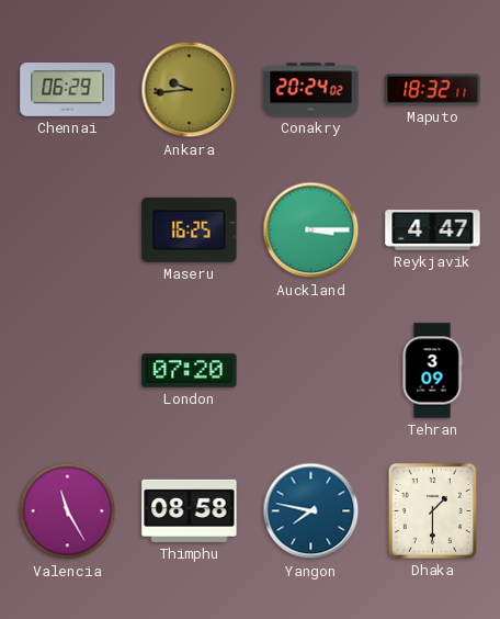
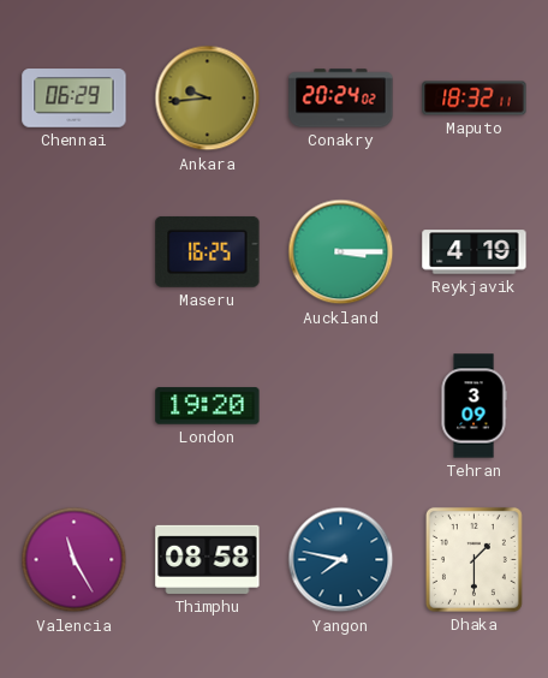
Reykjavik: 4:47 -> 4:19 (475, 252)
London: 07:20 -> 19:20 (208, 406)
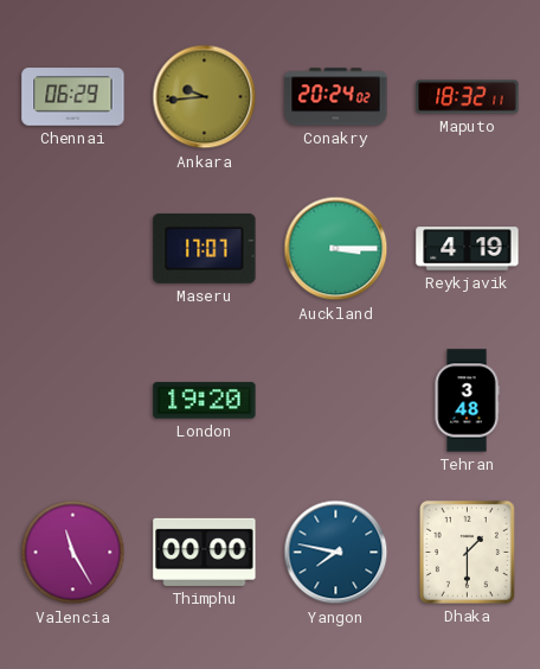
Maseru: 16:25 -> 17:07 (205, 248)
Tehran: 3:09 -> 3:48 (467, 401)
Thimphu: 08:58 -> 00:00 (205, 552)
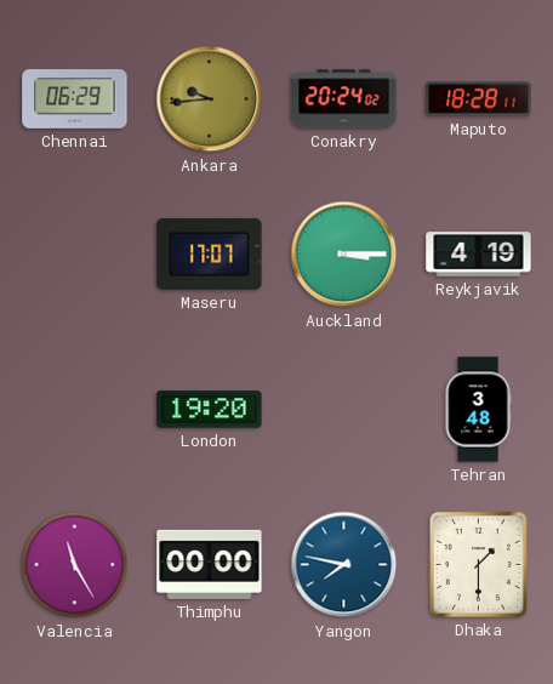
Maputo: 18:32 -> 18:28 (479, 99)
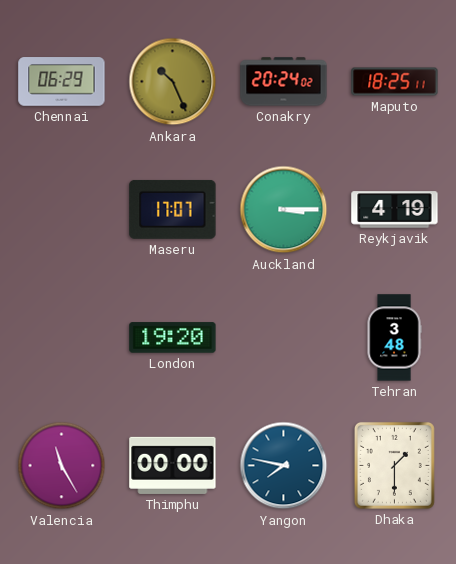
Ankara: 9:44 -> 10:26 (173, 82)
Maputo: 18:28 -> 18:25 (395, 82)
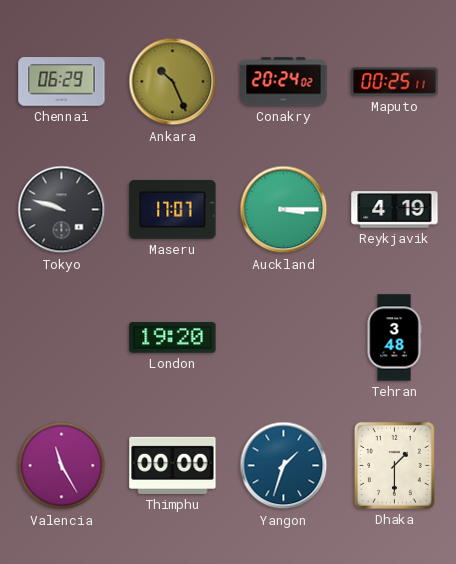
Maputo: 18:25 -> 00:25 (395, 82)
Tokyo: none -> 9:48 (62, 210)
Yangon: 7:47 -> 1:33 (284, 466)
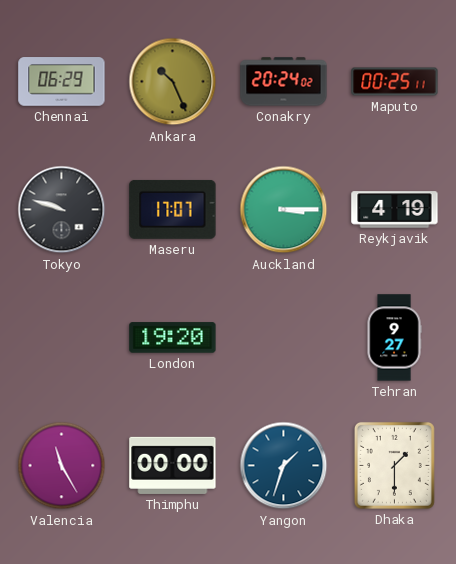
Tehran: 3:48 -> 9:27 (394, 338)
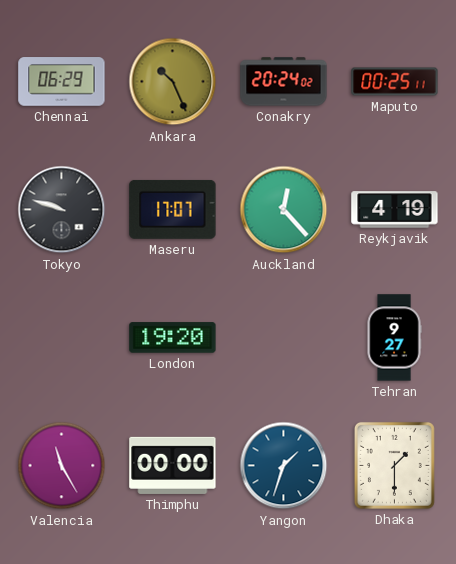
Auckland: 3:15 -> 12:23 (284, 210)
